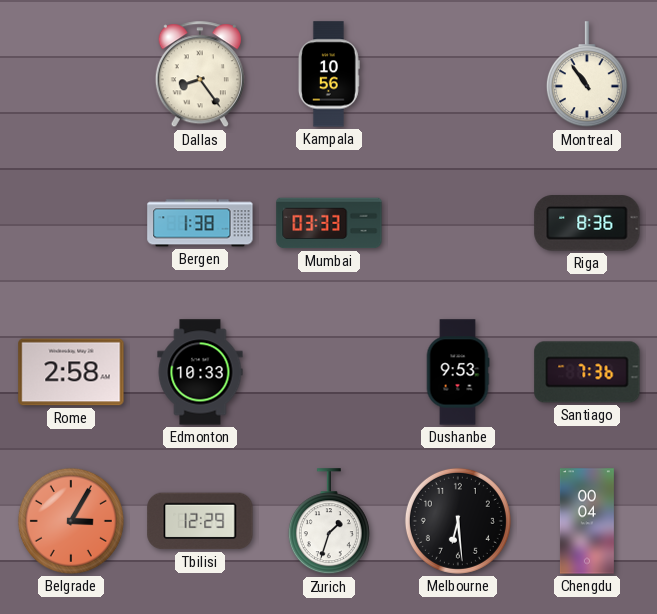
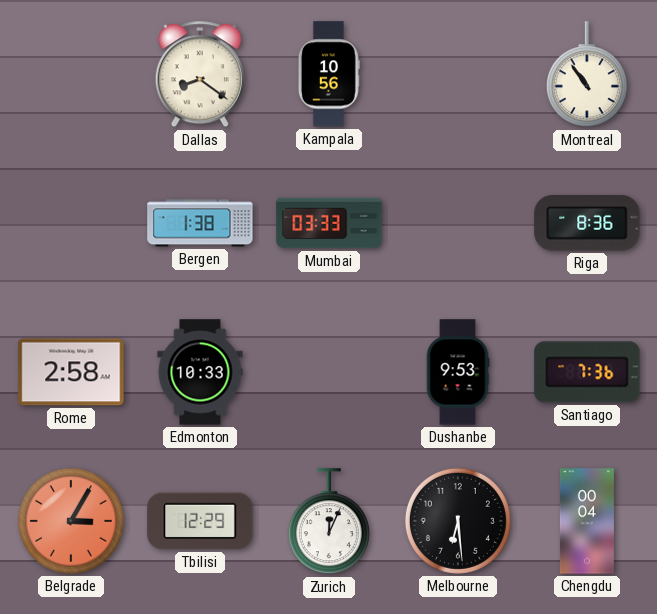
Dallas: 8:24 -> 8:21 (200, 75)
Zurich: 1:33 -> 12:04 (329, 522)
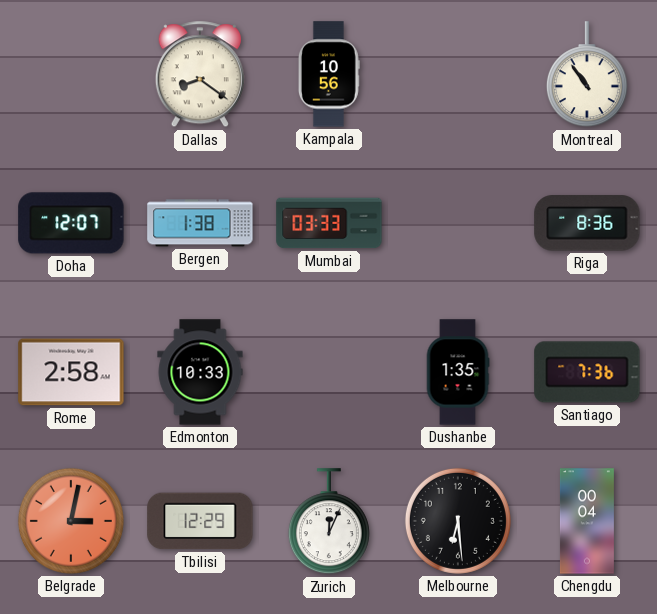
Doha: none -> 12:07 (71, 223)
Dushanbe: 9:53 -> 1:35 (458, 372)
Belgrade: 3:05 -> 3:02 (71, 521)
